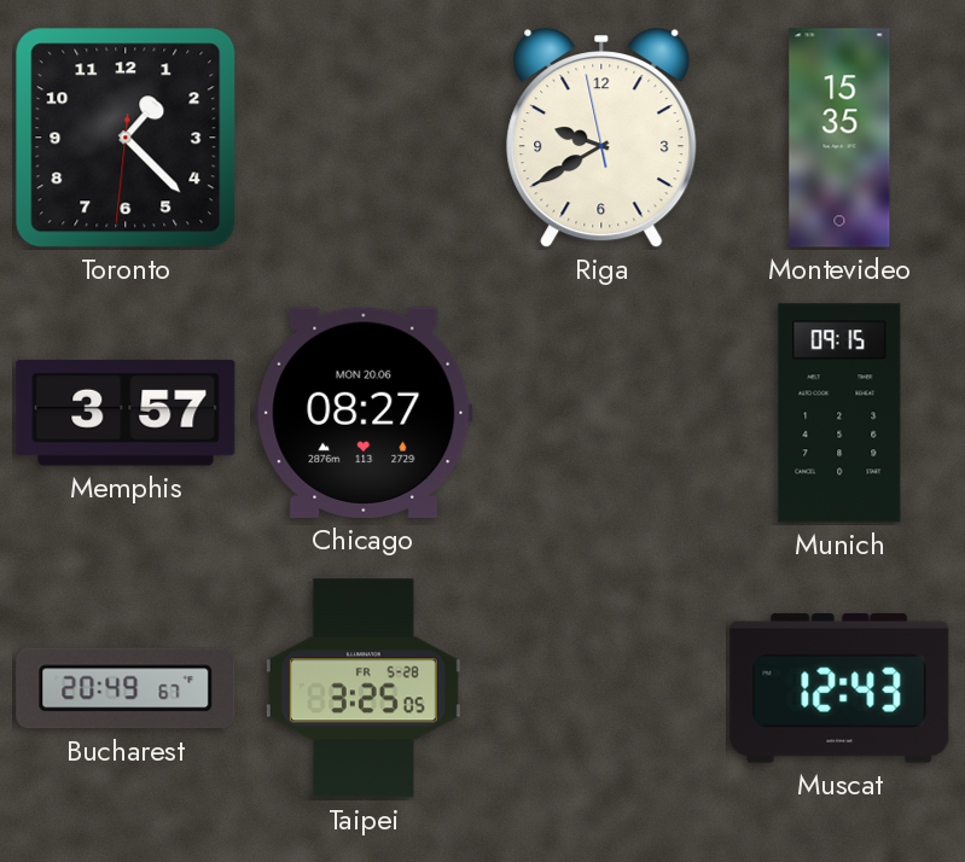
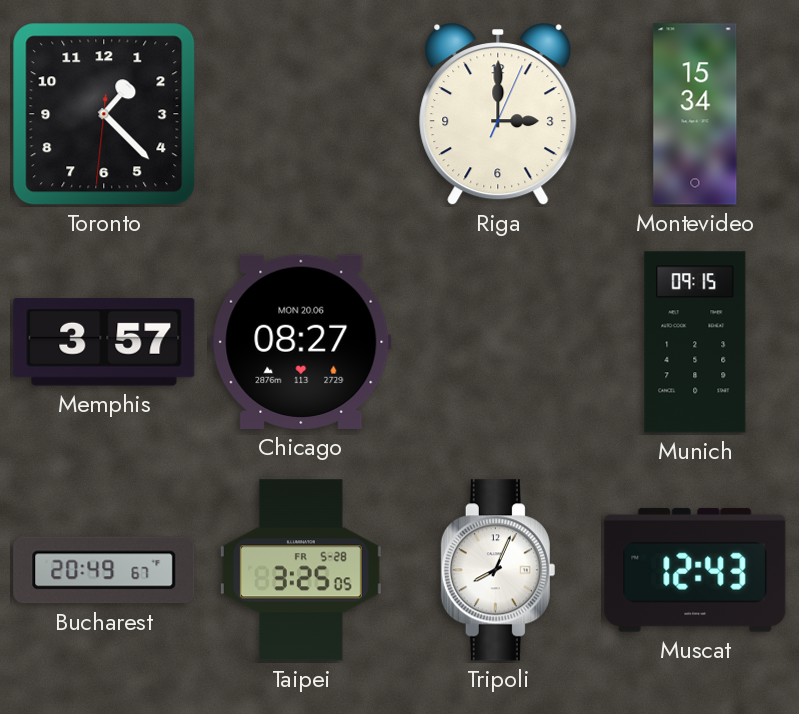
Riga: 9:39 -> 3:00 (498, 115)
Montevideo: 15:35 -> 15:34 (695, 114)
Tripoli: none -> 8:04 (498, 570)
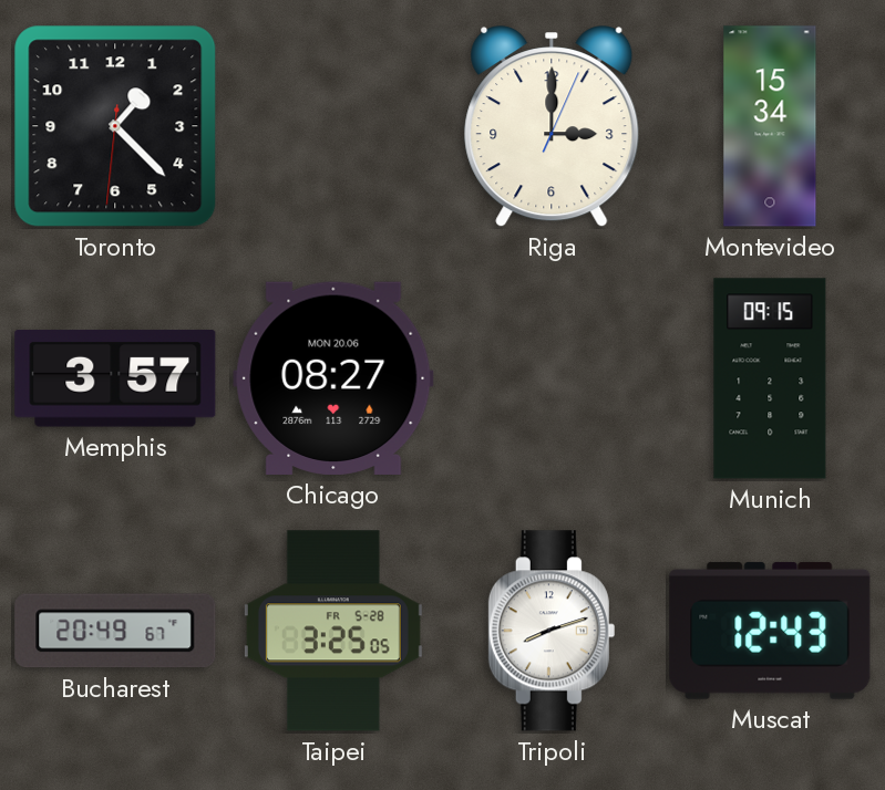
Tripoli: 8:04 -> 8:12 (552, 631)
